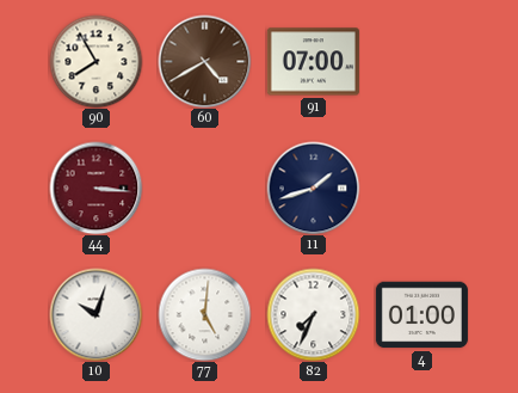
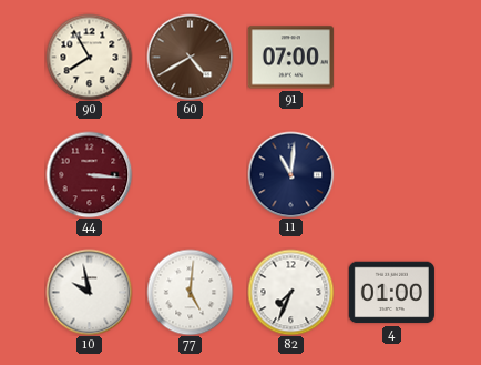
11: 1:42 -> 11:01 (290, 174)
10: 10:03 -> 9:58 (89, 292)
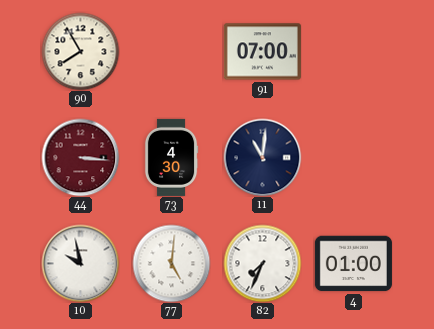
60: 4:40 -> none (190, 57)
73: none -> 4:30 (171, 157)
